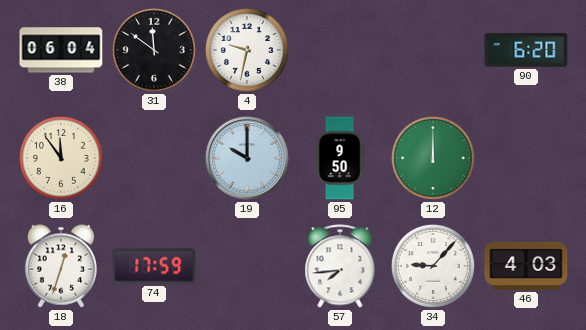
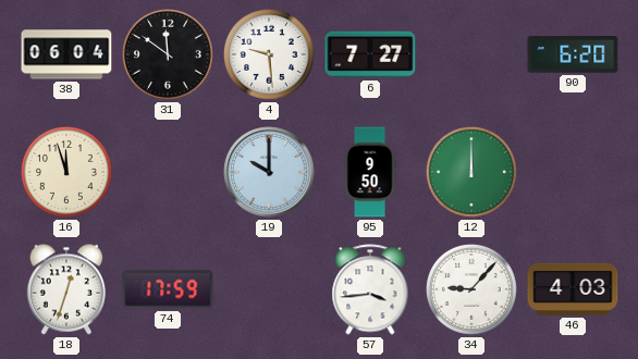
4: 9:32 -> 9:29 (269, 54)
6: none -> 7:27 (370, 54)
16: 11:54 -> 11:57 (66, 172)
57: 7:44 -> 3:44 (370, 289)
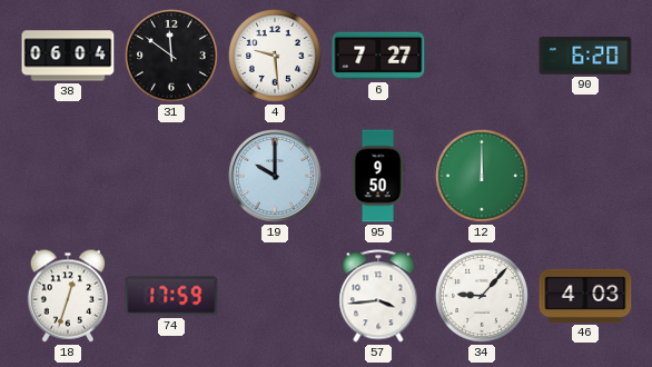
16: 11:57 -> none (66, 172)
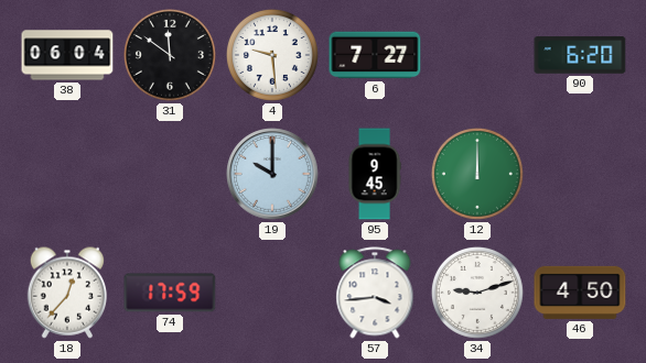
95: 9:50 -> 9:45 (375, 174)
18: 12:33 -> 12:37 (67, 293)
34: 9:07 -> 9:12 (477, 293)
46: 4:03 -> 4:50 (580, 293)
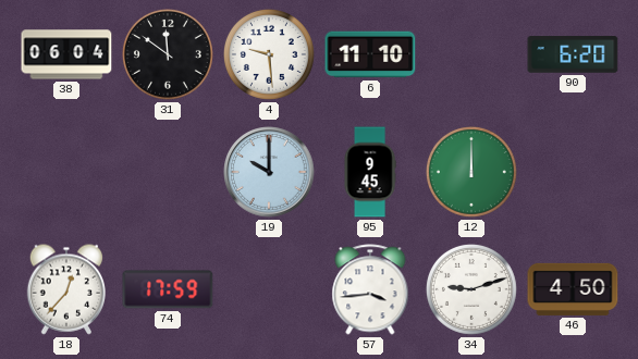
6: 7:27 -> 11:10 (370, 54)
